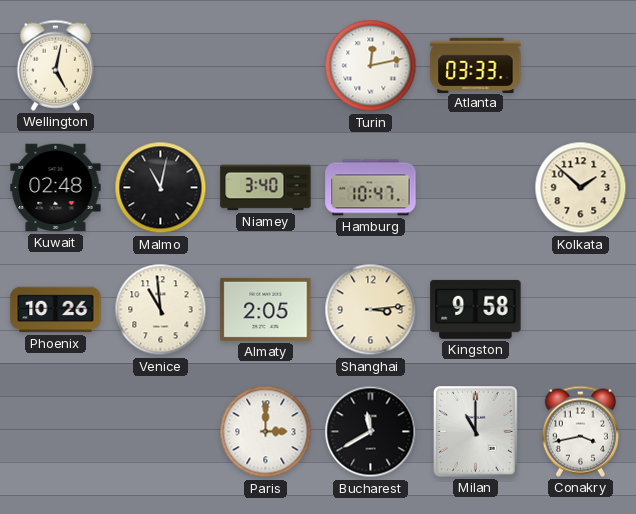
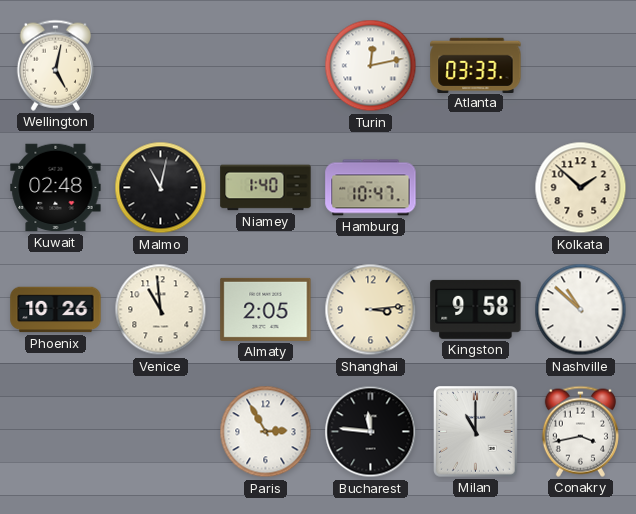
Niamey: 3:40 -> 1:40 (266, 188)
Nashville: none -> 10:52 (581, 310)
Paris: 3:00 -> 2:55 (266, 432)
Bucharest: 11:40 -> 11:46 (371, 432)
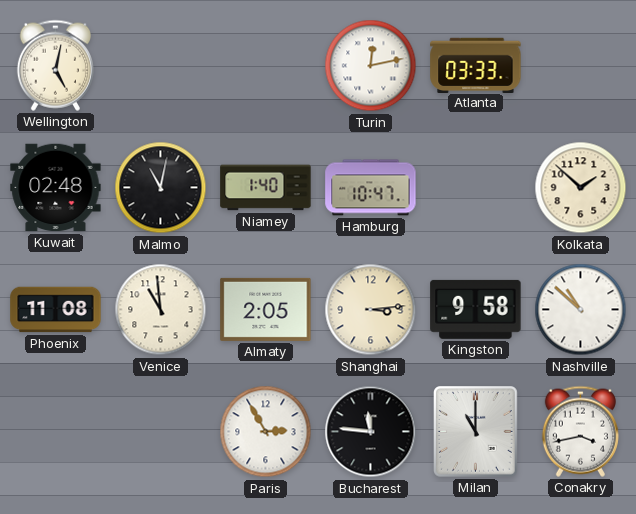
Phoenix: 10:26 -> 11:08 (56, 310)
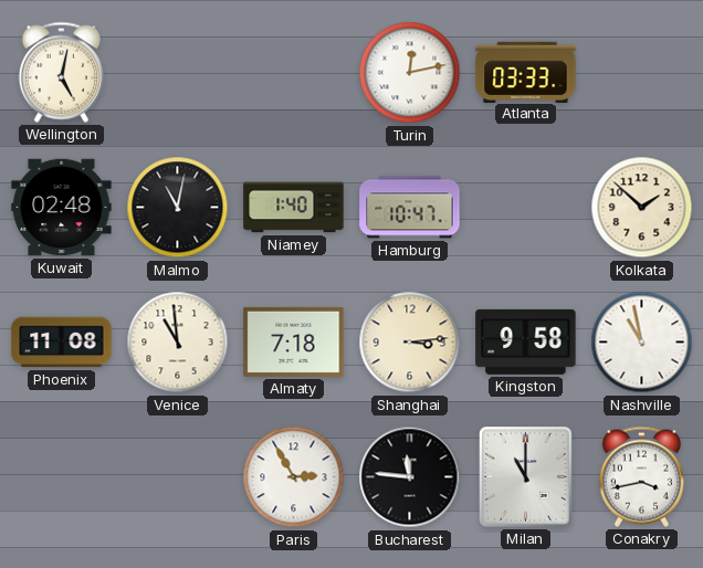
Almaty: 2:05 -> 7:18 (294, 341)
Nashville: 10:52 -> 10:58 (642, 343)
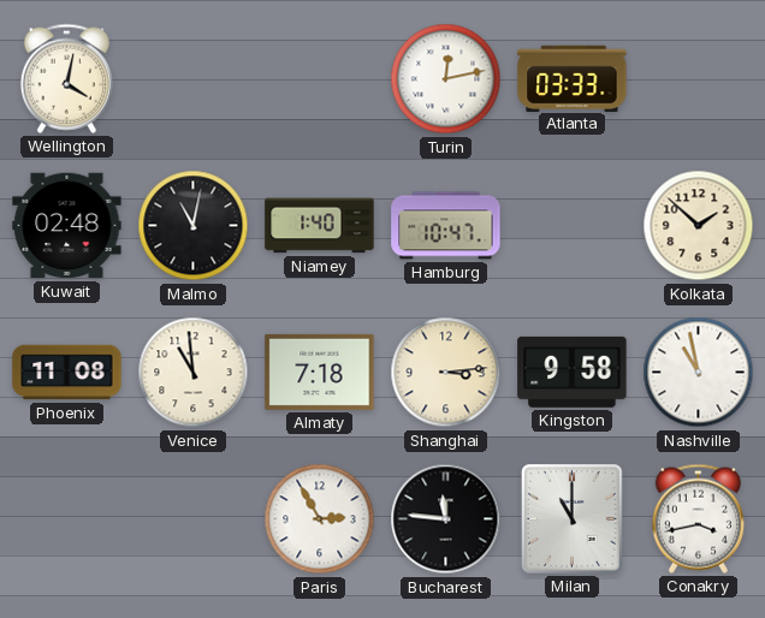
Wellington: 5:02 -> 4:02 (66, 78)
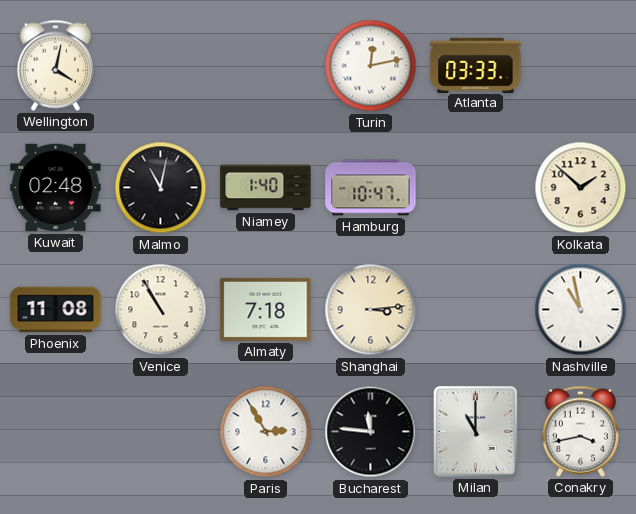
Venice: 10:59 -> 10:55 (161, 310)
Kingston: 9:58 -> none (573, 372)
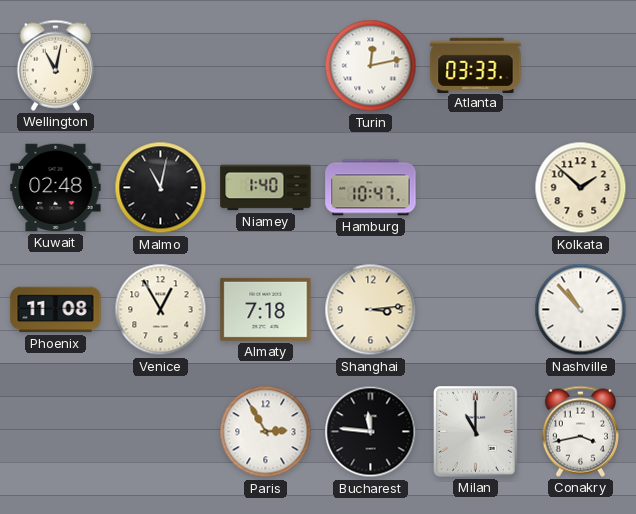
Wellington: 4:02 -> 11:02 (55, 65)
Venice: 10:55 -> 12:55 (161, 310)
Nashville: 10:58 -> 10:53 (581, 310)
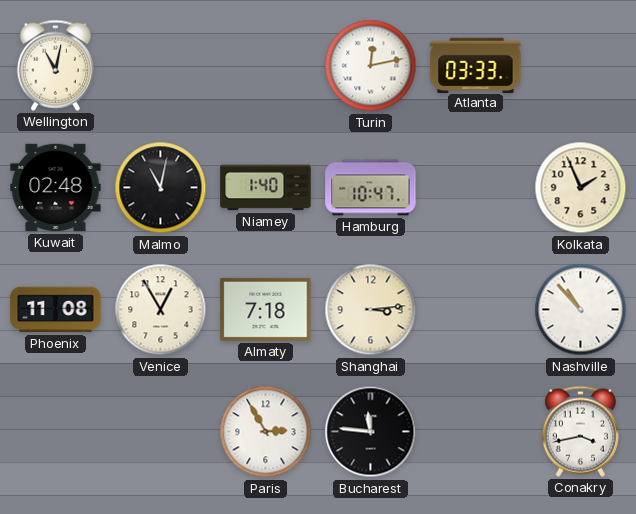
Kolkata: 1:52 -> 1:56 (581, 188)
Milan: 11:00 -> none (476, 432)
